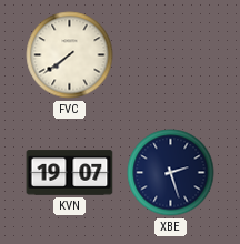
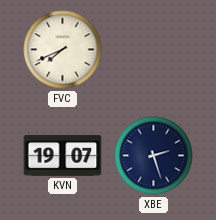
FVC: 7:39 -> 7:41 (63, 50)
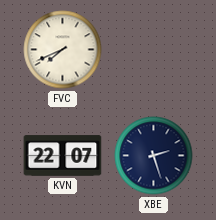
KVN: 19:07 -> 22:07 (63, 156)
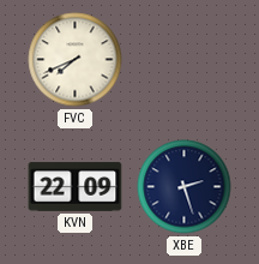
KVN: 22:07 -> 22:09 (76, 187)
